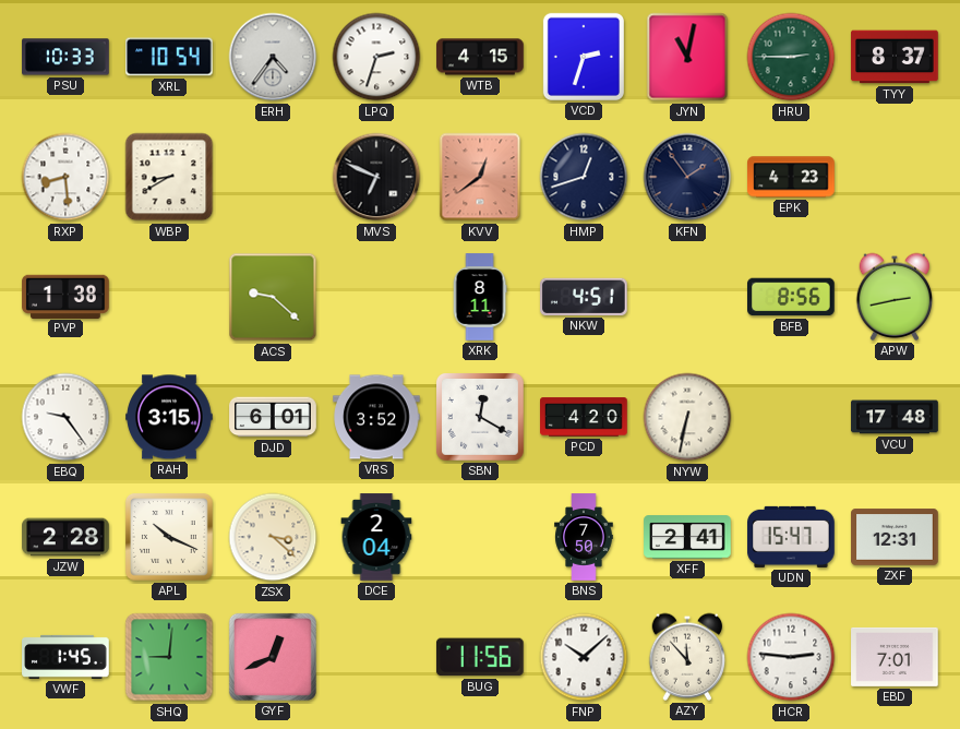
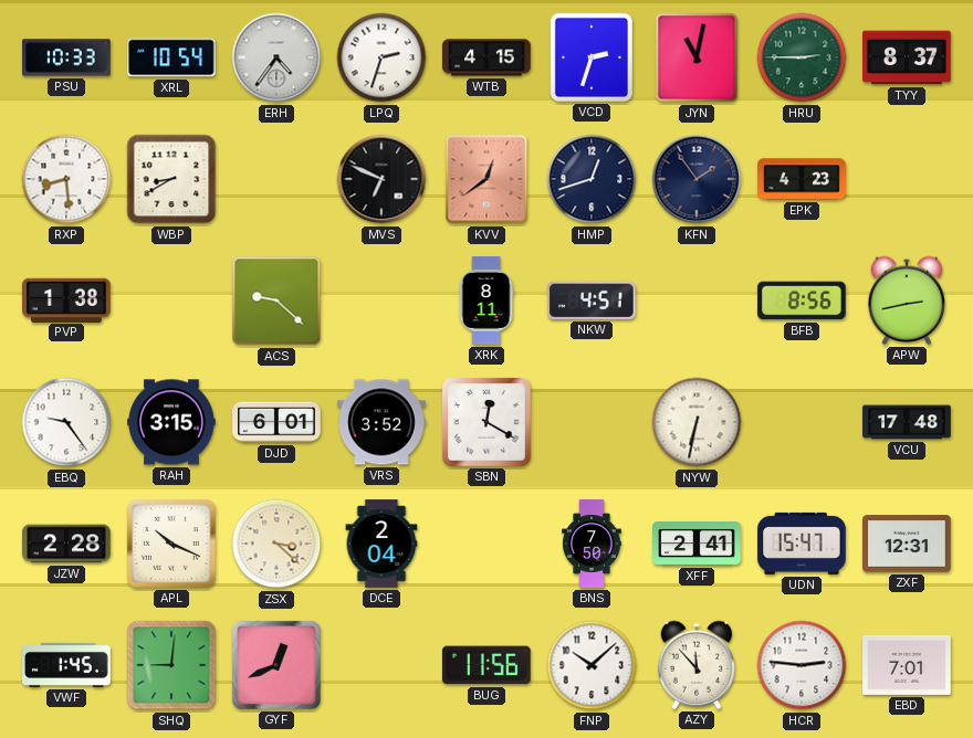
PCD: 4:20 -> none (584, 417)
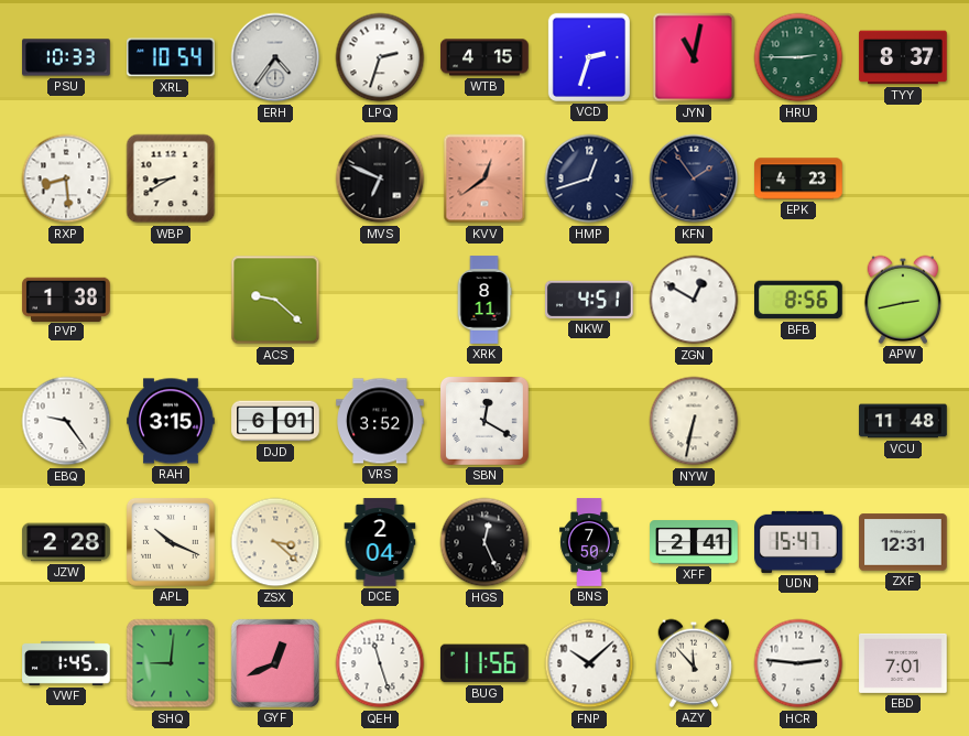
ZGN: none -> 12:50 (694, 300)
VCU: 17:48 -> 11:48 (903, 421)
HGS: none -> 12:26 (484, 542)
QEH: none -> 11:27 (380, 663)
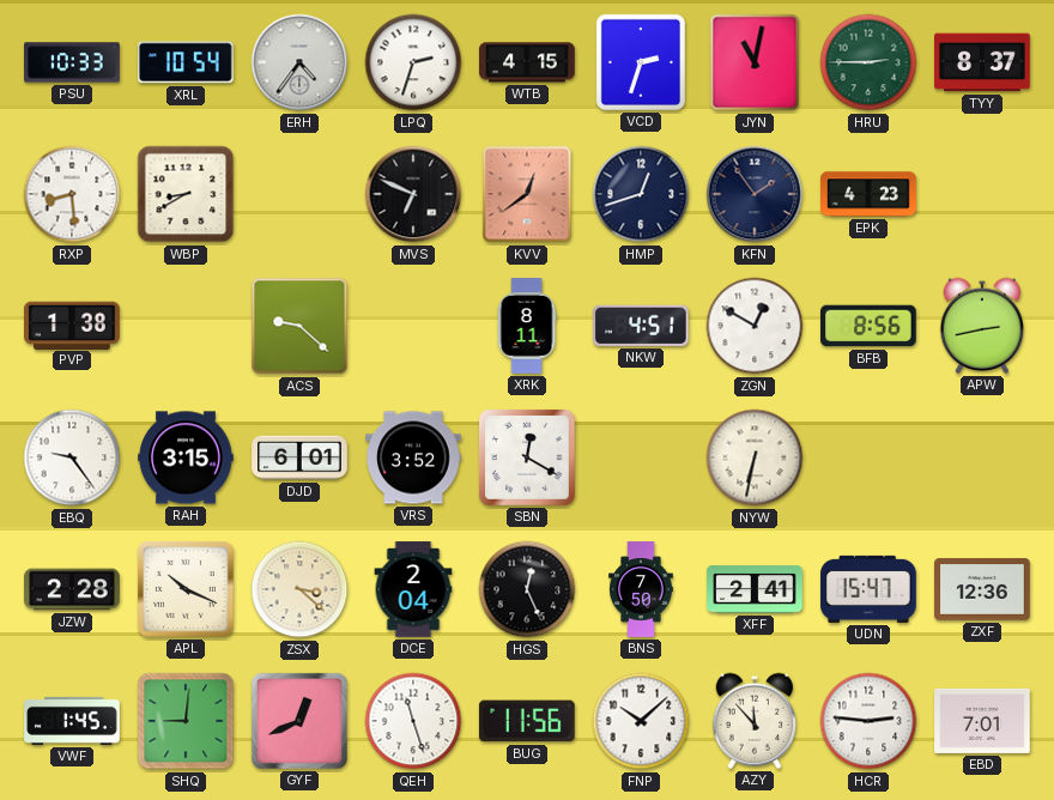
VCU: 11:48 -> none (903, 421)
ZXF: 12:31 -> 12:36 (982, 589)
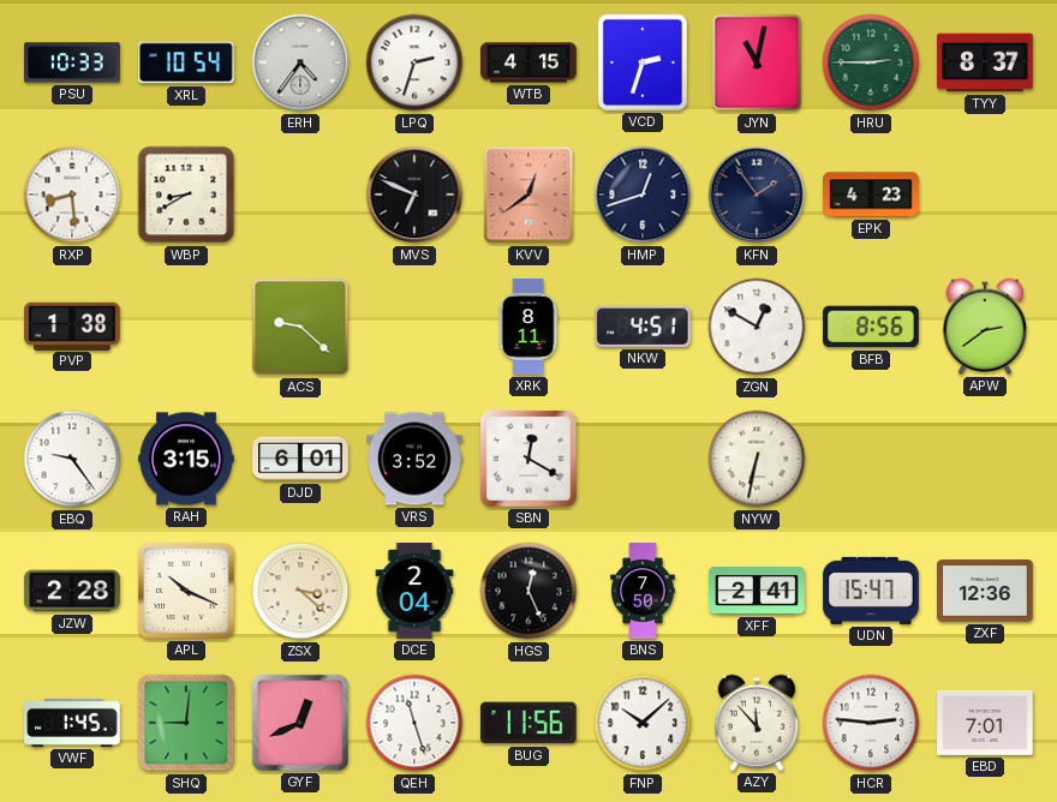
APW: 2:43 -> 2:39 (985, 327)
